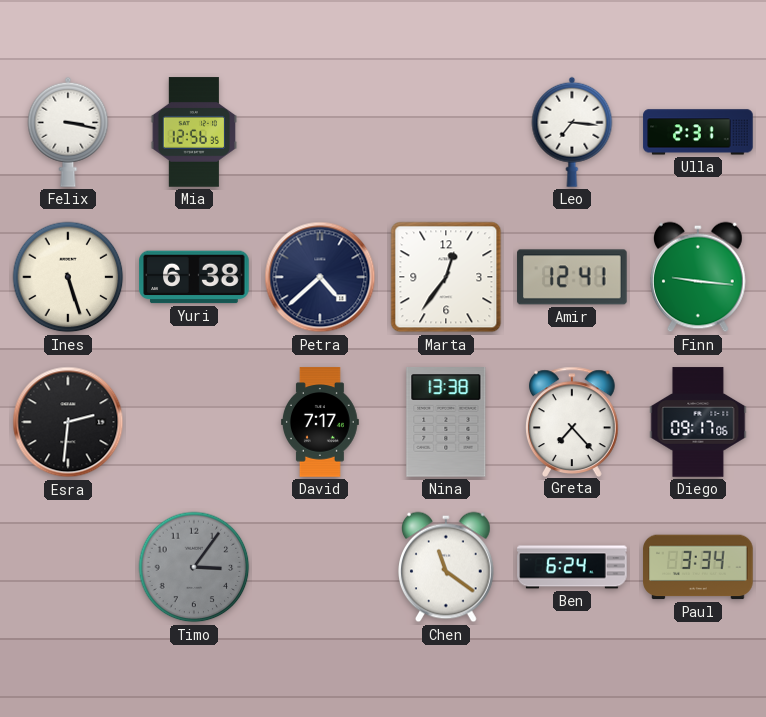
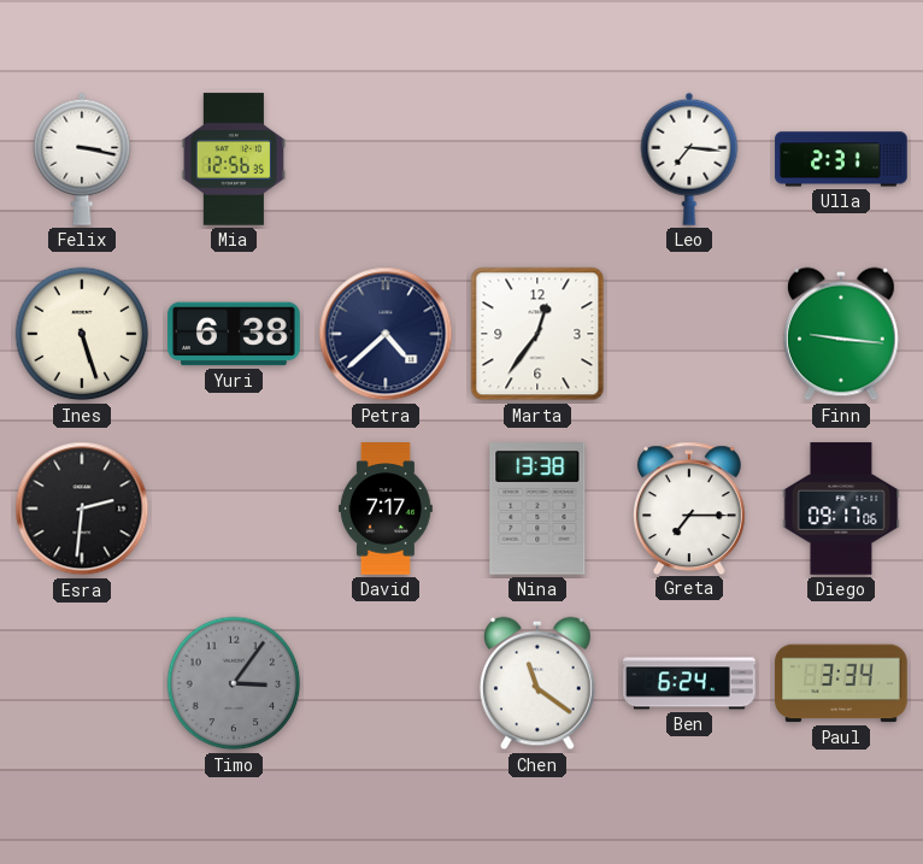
Amir: 12:41 -> none (572, 277)
Greta: 7:23 -> 7:15 (689, 507)
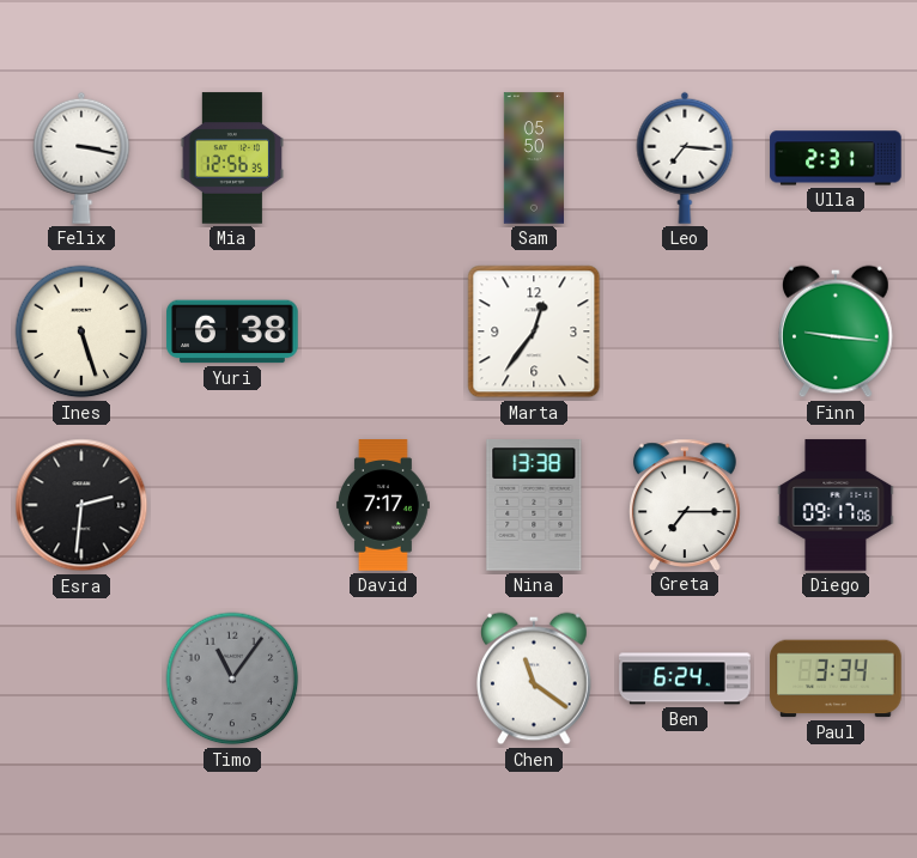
Sam: none -> 05:50 (533, 158)
Petra: 4:38 -> none (386, 334)
Timo: 3:06 -> 11:06 (232, 679)
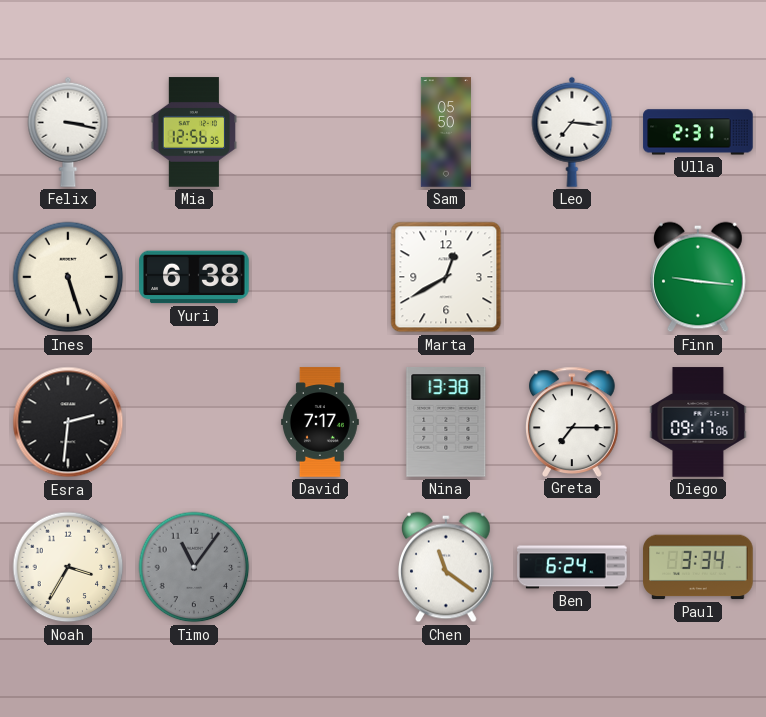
Marta: 12:36 -> 12:40 (446, 277)
Noah: none -> 3:35 (68, 567)
